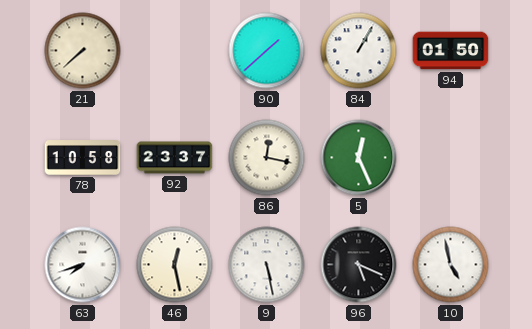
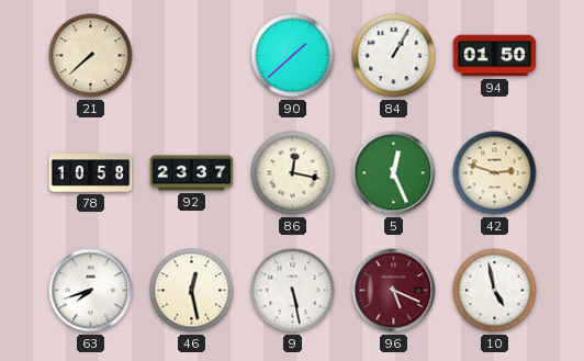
42: none -> 2:48 (495, 173)
96 dial: black -> burgundy (394, 291)
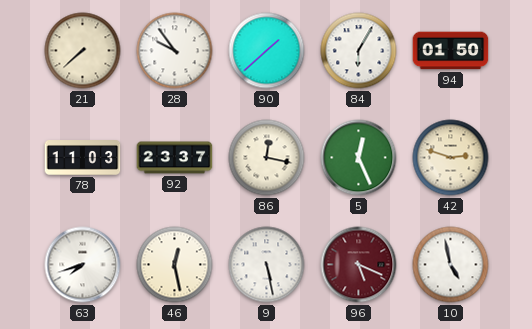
28: none -> 9:54 (175, 51)
84: 1:05 -> 6:05 (359, 51)
78: 10:58 -> 11:03 (83, 158)
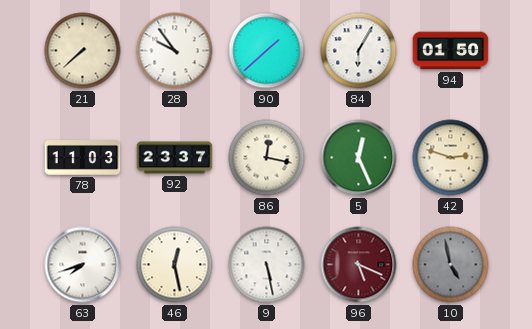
10 dial: white -> grey (451, 265)
